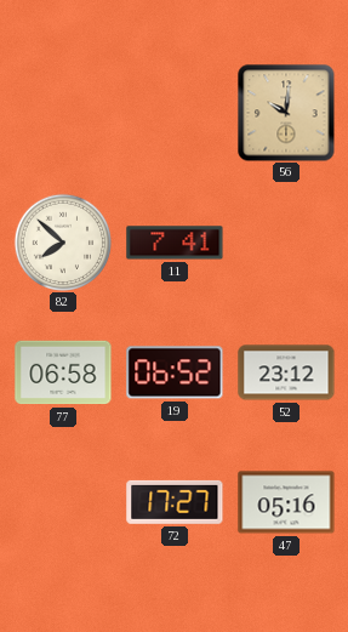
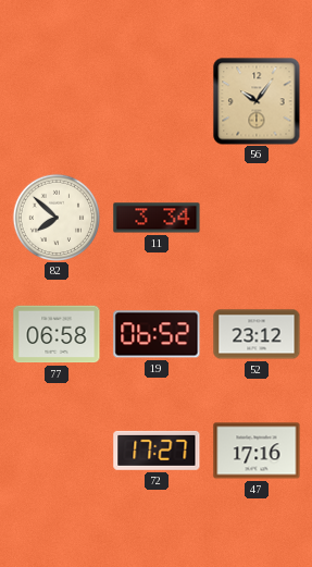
56: 10:01 -> 10:06 (257, 101)
11: 7:41 -> 3:34 (157, 218)
47: 05:16 -> 17:16 (257, 451)
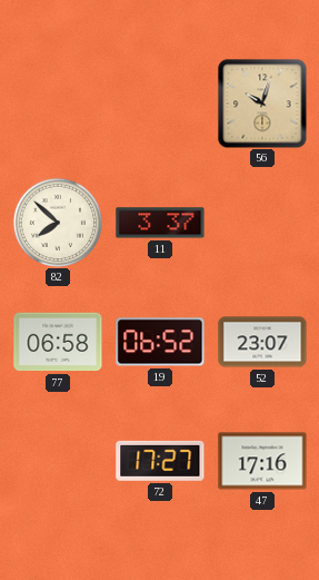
56: 10:06 -> 10:03 (262, 104)
11: 3:34 -> 3:37 (160, 223)
52: 23:12 -> 23:07 (262, 342)
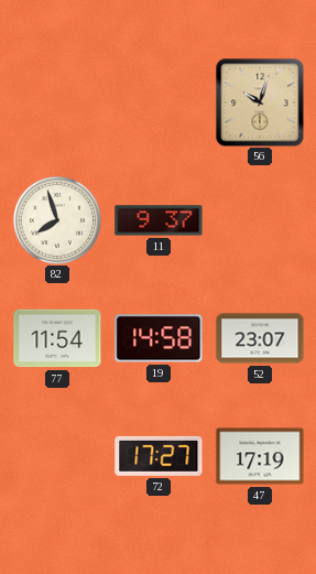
82: 7:52 -> 7:57 (56, 219)
11: 3:37 -> 9:37 (159, 220)
77: 06:58 -> 11:54 (57, 338)
19: 06:52 -> 14:58 (159, 338)
47: 17:16 -> 17:19 (260, 456)
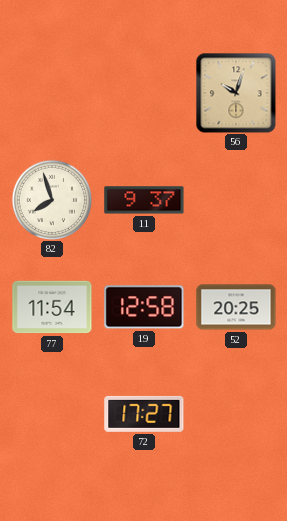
19: 14:58 -> 12:58 (144, 307)
52: 23:07 -> 20:25 (236, 307)
47: 17:19 -> none (260, 456)
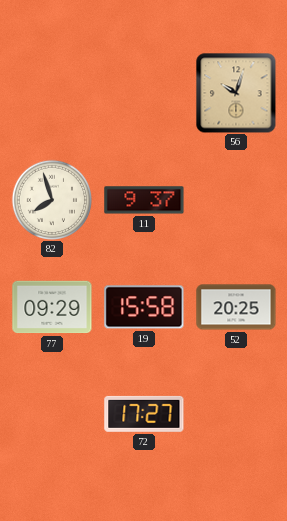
77: 11:54 -> 09:29 (52, 307)
19: 12:58 -> 15:58 (144, 307)
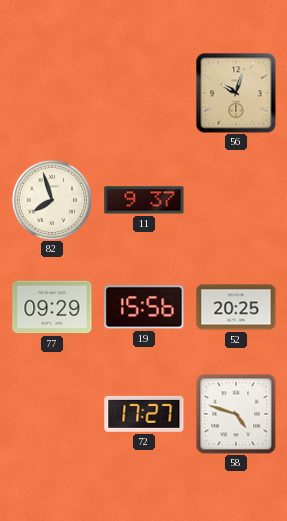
19: 15:58 -> 15:56 (144, 307)
58: none -> 4:48 (236, 414)
